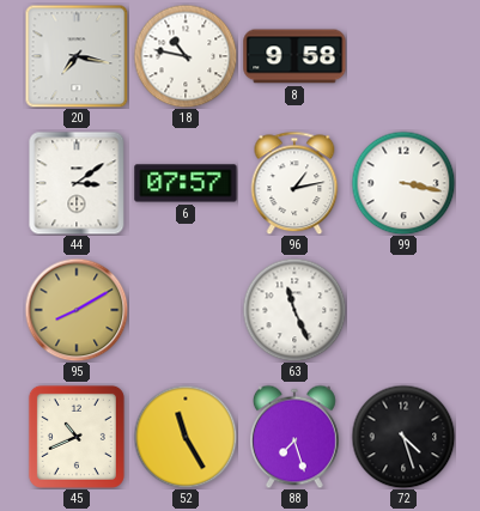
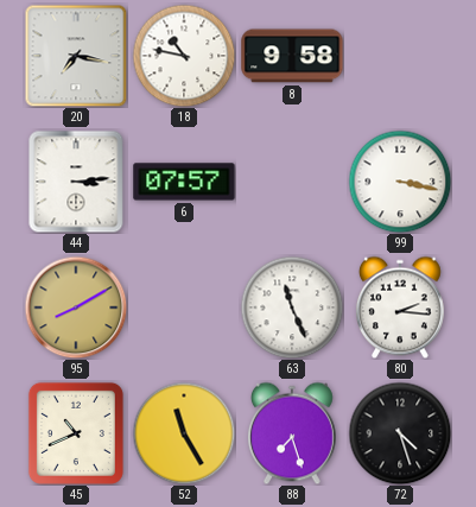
44: 3:09 -> 3:14 (76, 182)
96: 1:13 -> none (294, 183)
80: none -> 2:16 (400, 308)
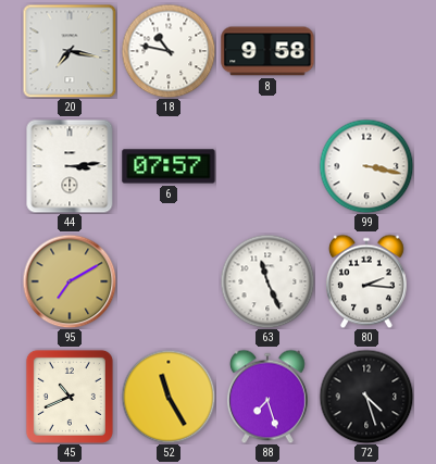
95: 8:10 -> 7:10 (70, 281)
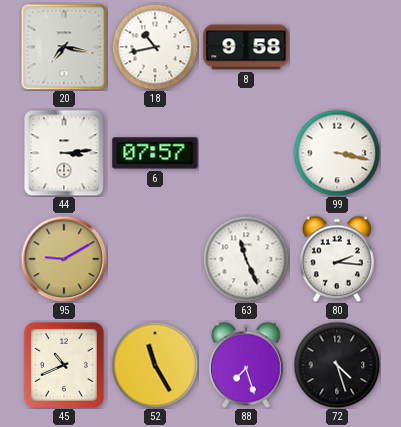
18: 10:47 -> 10:43 (155, 47)
95: 7:10 -> 9:10 (64, 259)
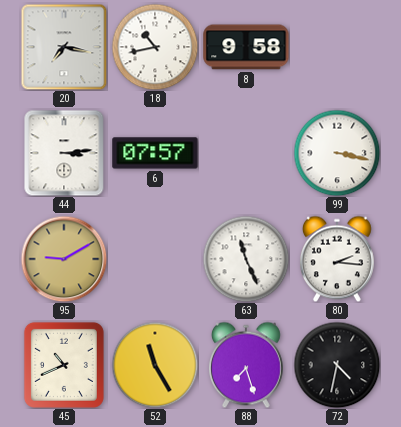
72: 4:27 -> 4:32 (337, 365)
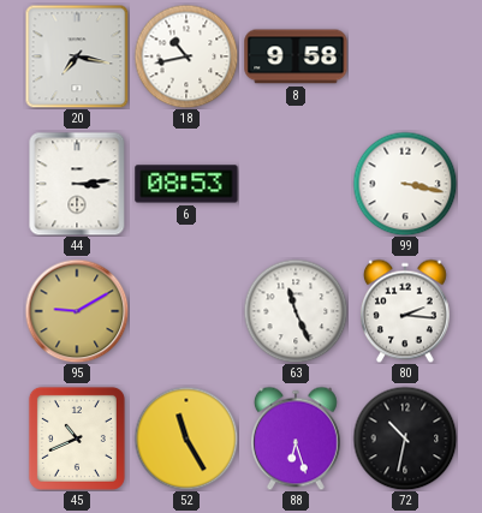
6: 07:57 -> 08:53 (186, 184)
88: 7:27 -> 6:27 (296, 439)
72: 4:32 -> 10:32 (405, 439)
